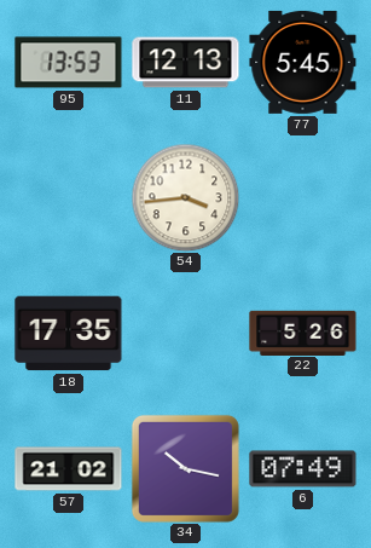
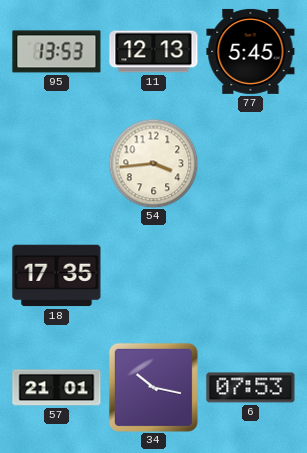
22: 5:26 -> none (303, 333)
57: 21:02 -> 21:01 (57, 388)
6: 07:49 -> 07:53 (251, 388)
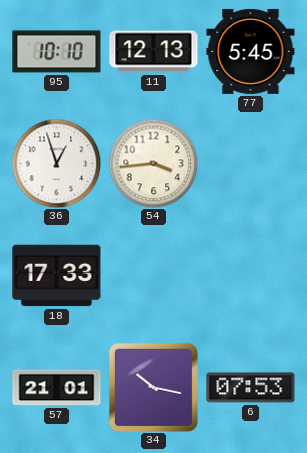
95: 13:53 -> 10:10 (57, 52)
36: none -> 12:57 (56, 163)
18: 17:35 -> 17:33 (57, 276)
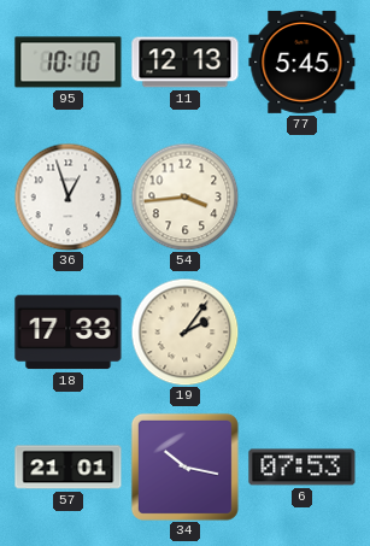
19: none -> 2:06 (184, 331)
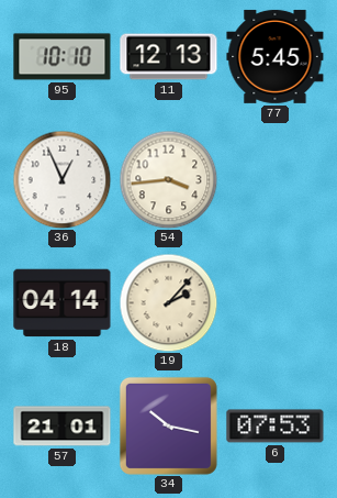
36: 12:57 -> 12:56 (61, 179)
18: 17:33 -> 04:14 (63, 303)
19: 2:06 -> 2:07 (168, 302)
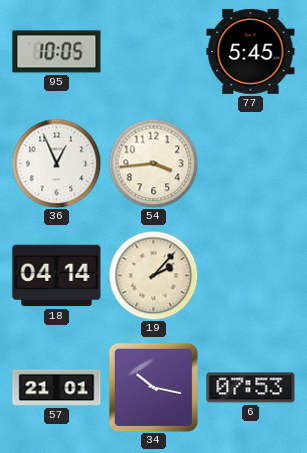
95: 10:10 -> 10:05 (57, 52)
11: 12:13 -> none (169, 57)
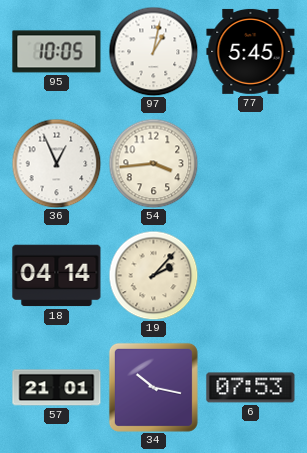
97: none -> 1:02 (153, 51)
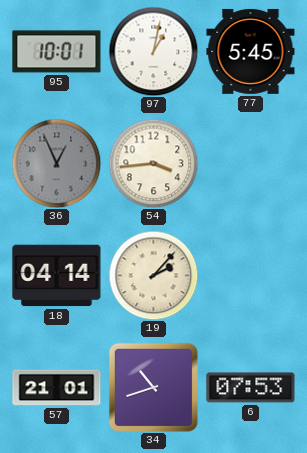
95: 10:05 -> 10:01 (57, 52)
36 dial: white -> grey (56, 163)
34: 10:17 -> 10:42 (153, 387)
